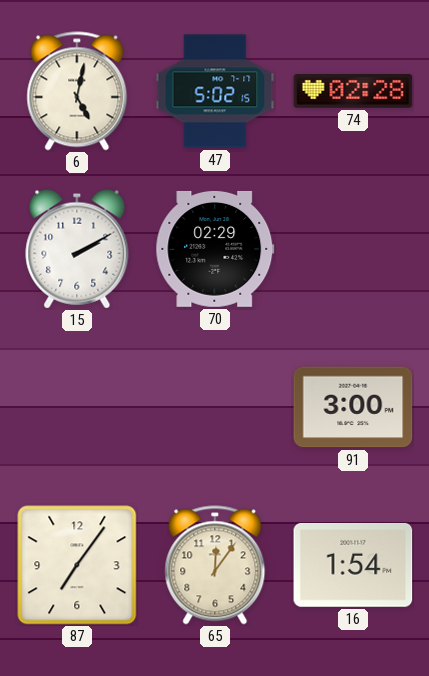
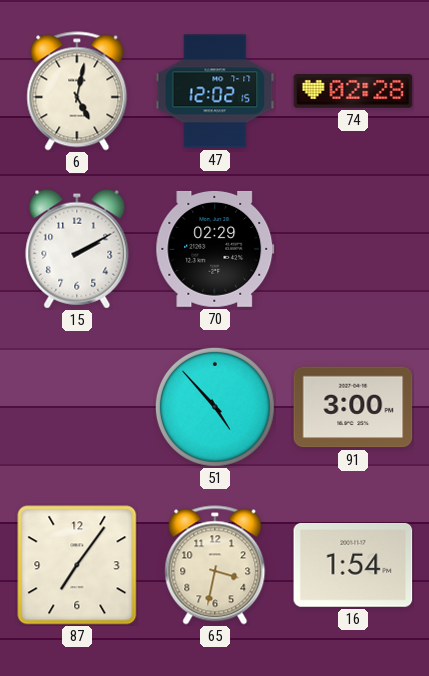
47: 5:02 -> 12:02 (215, 91)
51: none -> 4:53 (215, 407)
65: 12:06 -> 3:32 (215, 565)
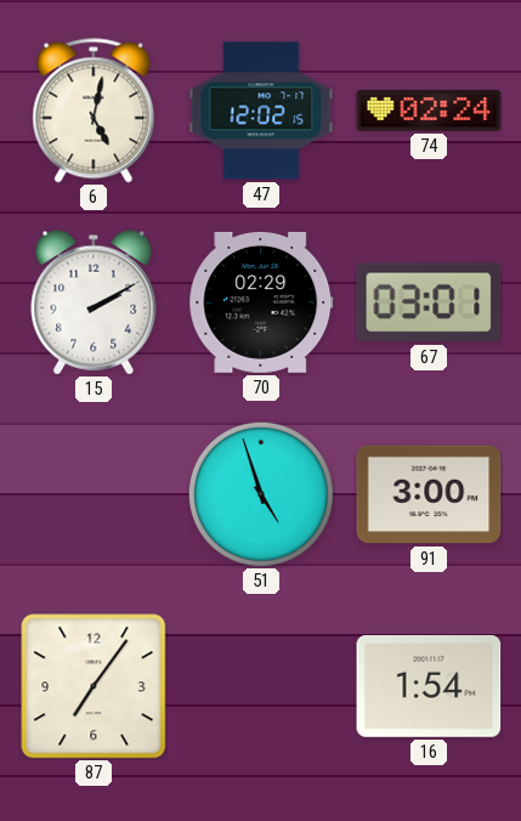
74: 02:28 -> 02:24 (429, 112)
67: none -> 03:01 (429, 302)
51: 4:53 -> 4:57 (261, 494)
65: 3:32 -> none (215, 565)
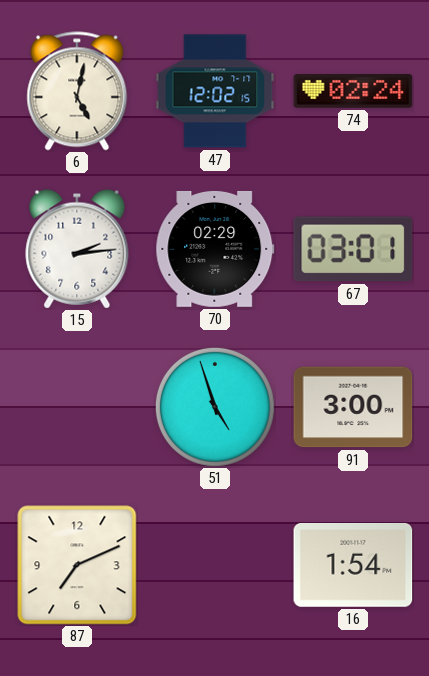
15: 2:10 -> 2:14 (77, 249)
87: 7:06 -> 7:11 (77, 565)
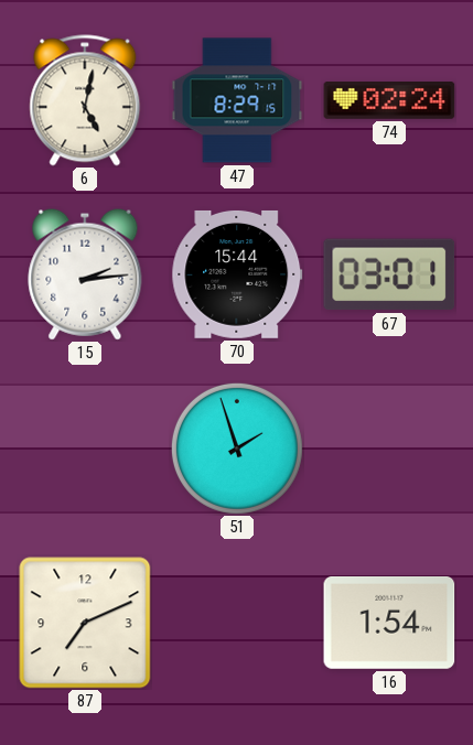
47: 12:02 -> 8:29 (237, 100)
70: 02:29 -> 15:44 (237, 274)
51: 4:57 -> 1:57 (237, 449)
91: 3:00 -> none (353, 407)
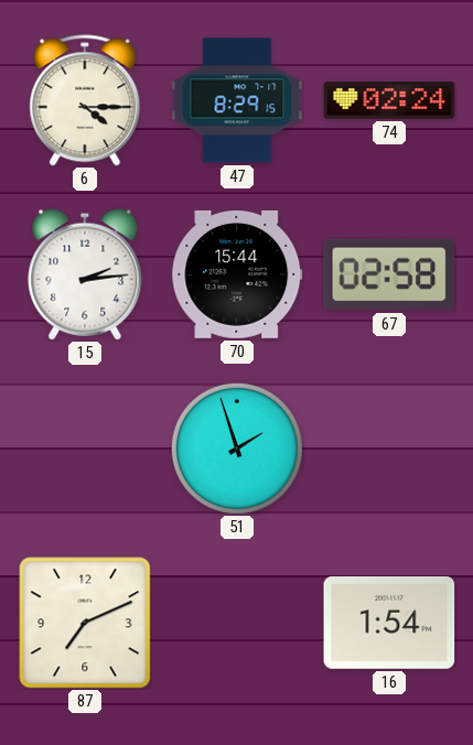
6: 5:02 -> 4:15 (85, 100)
67: 03:01 -> 02:58 (389, 274)
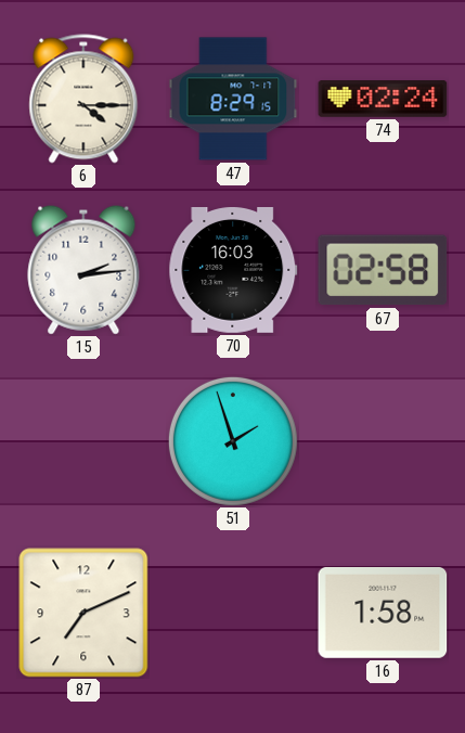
70: 15:44 -> 16:03 (233, 270)
16: 1:54 -> 1:58 (383, 613)
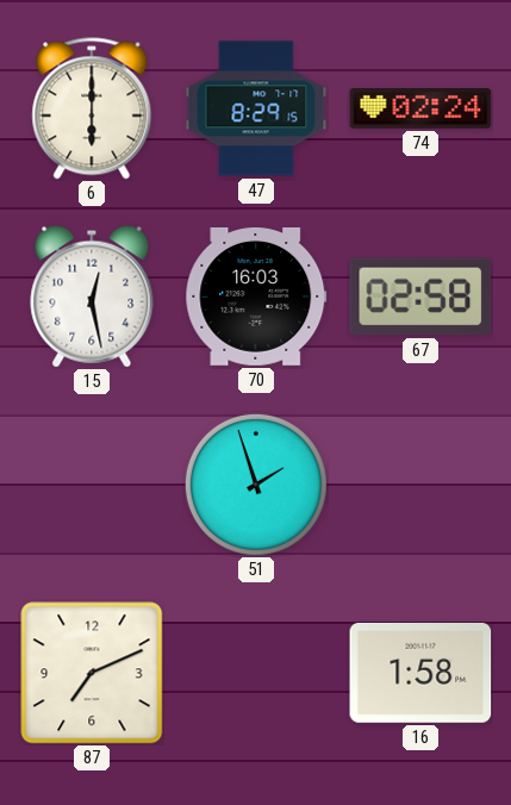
6: 4:15 -> 6:00 (92, 108)
15: 2:14 -> 12:28 (92, 297)
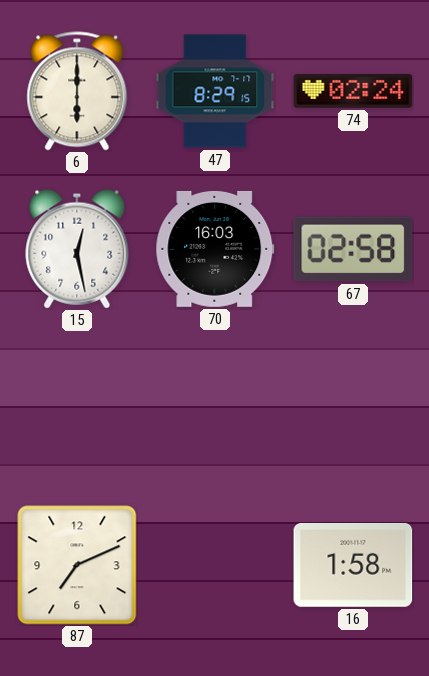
51: 1:57 -> none (256, 485)
